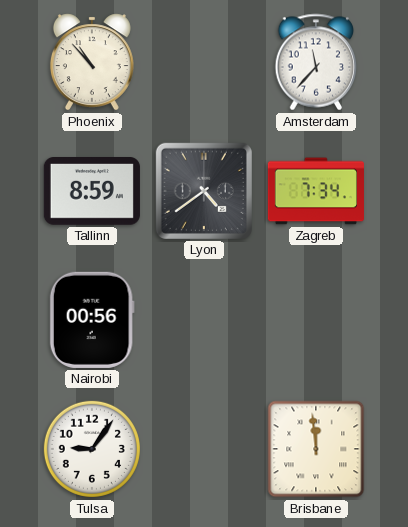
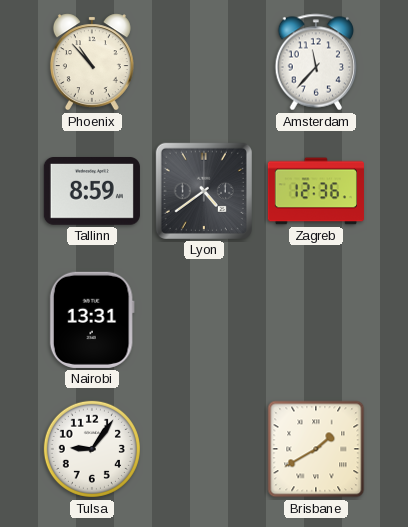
Zagreb: 7:34 -> 12:36 (316, 191)
Nairobi: 00:56 -> 13:31 (92, 320)
Brisbane: 11:59 -> 1:40 (316, 449)
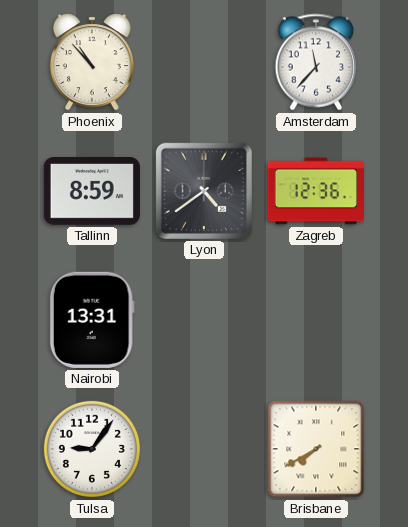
Brisbane: 1:40 -> 7:40 (316, 449)
